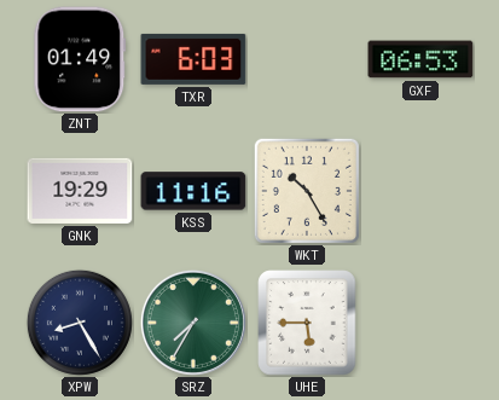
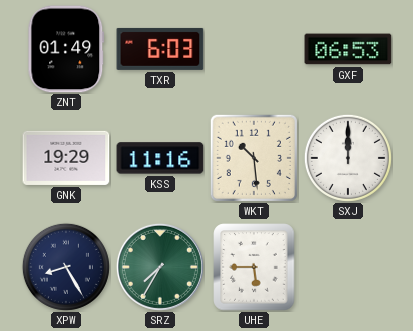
WKT: 10:25 -> 10:29 (254, 158)
SXJ: none -> 12:00 (348, 158)
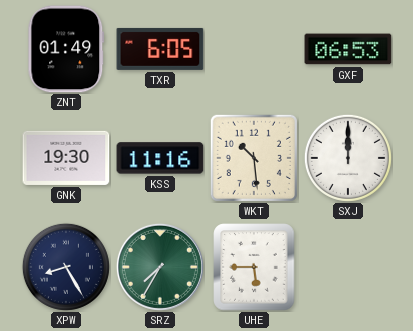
TXR: 6:03 -> 6:05 (160, 49)
GNK: 19:29 -> 19:30 (66, 158)
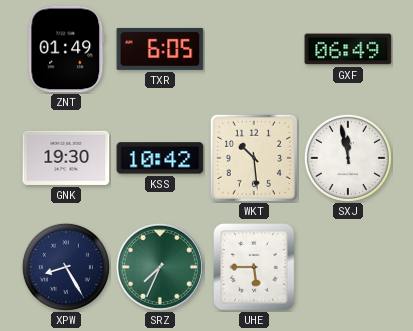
GXF: 06:53 -> 06:49 (348, 49)
KSS: 11:16 -> 10:42 (160, 158)
SXJ: 12:00 -> 11:58 (348, 158)
SRZ: 7:35 -> 7:34 (160, 267)
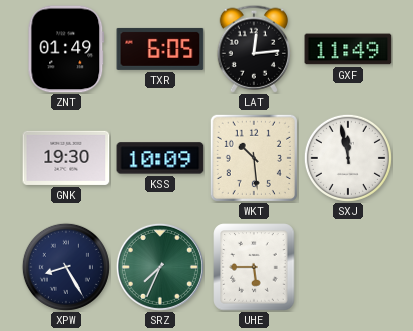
LAT: none -> 12:14 (254, 49)
GXF: 06:49 -> 11:49 (348, 49)
KSS: 10:42 -> 10:09 (160, 158)
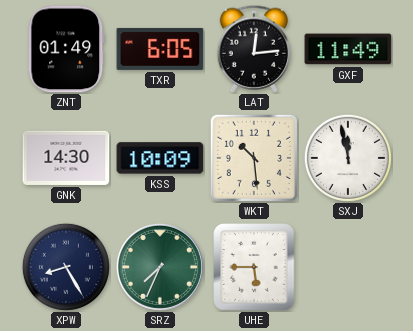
GNK: 19:30 -> 14:30 (66, 158)
